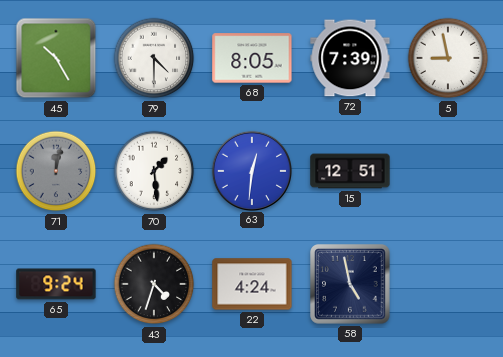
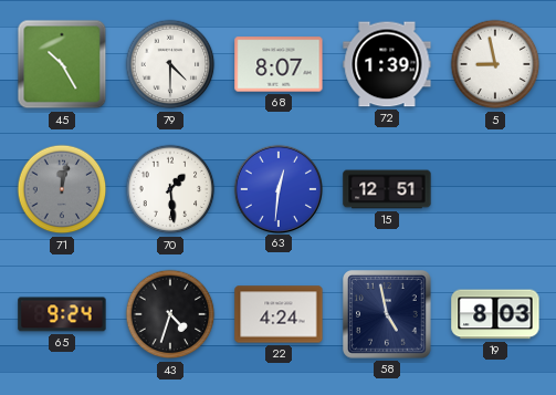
68: 8:05 -> 8:07 (279, 64)
72: 7:39 -> 1:39 (387, 64)
19: none -> 8:03 (495, 314)
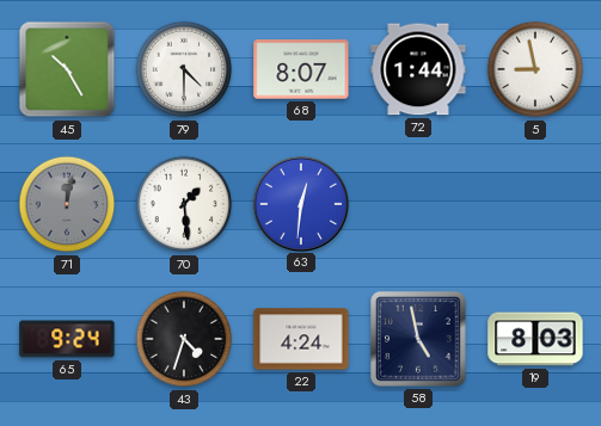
72: 1:39 -> 1:44 (418, 69)
15: 12:51 -> none (387, 189)
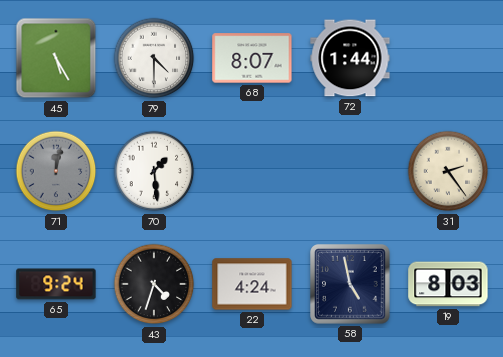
45: 10:25 -> 5:25 (56, 58)
5: 8:58 -> none (535, 69)
63: 12:31 -> none (300, 203)
31: none -> 2:24 (448, 171)
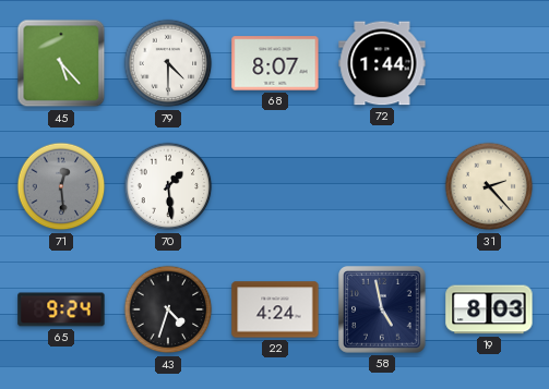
45: 5:25 -> 5:23 (61, 63)
71: 12:02 -> 12:29 (61, 186)
31: 2:24 -> 2:23 (489, 186)
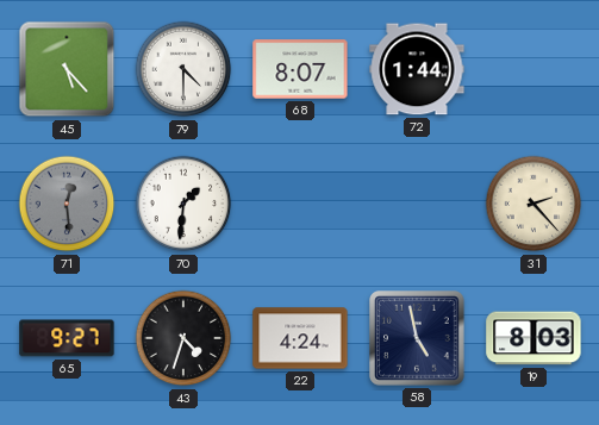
70: 1:29 -> 1:31 (183, 204)
65: 9:24 -> 9:27 (67, 338)
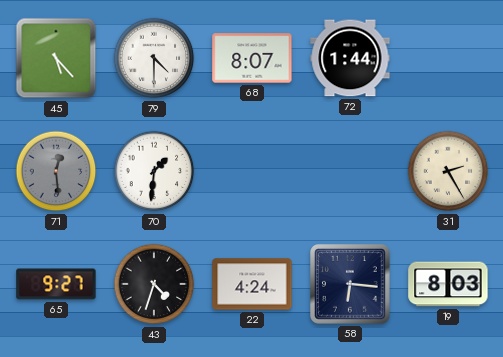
31: 2:23 -> 2:25 (448, 171)
58: 4:58 -> 6:16 (350, 284)
